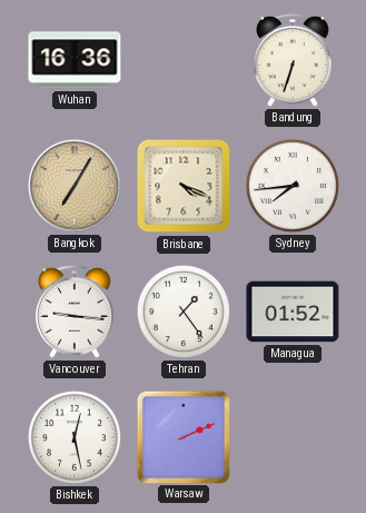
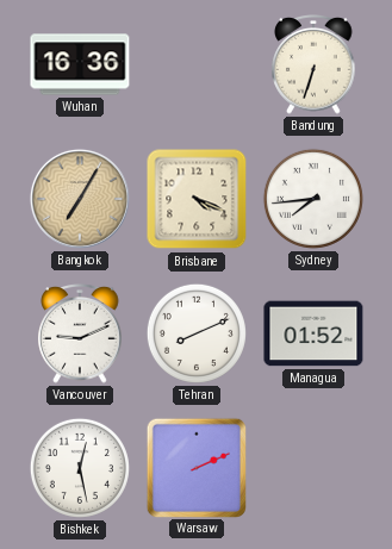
Vancouver: 9:16 -> 9:11 (80, 335)
Tehran: 1:24 -> 8:11 (197, 333)
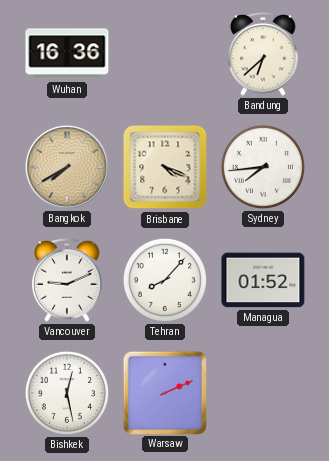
Bandung: 6:33 -> 6:38 (263, 55)
Bangkok: 7:05 -> 7:40 (67, 167)
Tehran: 8:11 -> 8:07 (165, 280)
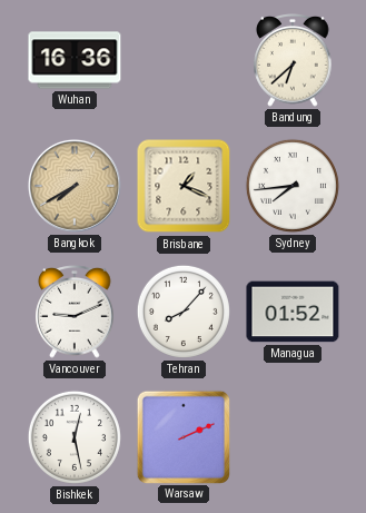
Brisbane: 4:19 -> 1:19 (184, 186)
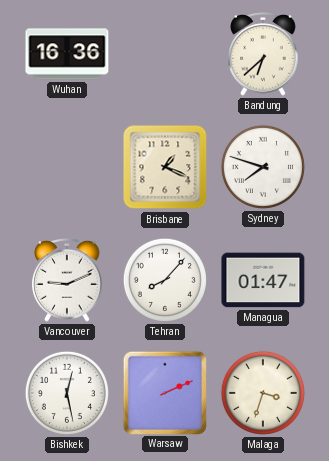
Bangkok: 7:40 -> none (75, 186)
Sydney: 7:44 -> 7:48 (263, 167)
Managua: 01:52 -> 01:47 (263, 280)
Malaga: none -> 3:33 (263, 393)
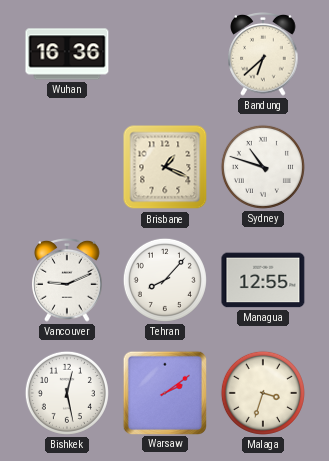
Sydney: 7:48 -> 10:48 (263, 167)
Managua: 01:47 -> 12:55 (263, 280)
Warsaw: 2:11 -> 2:09 (164, 392)
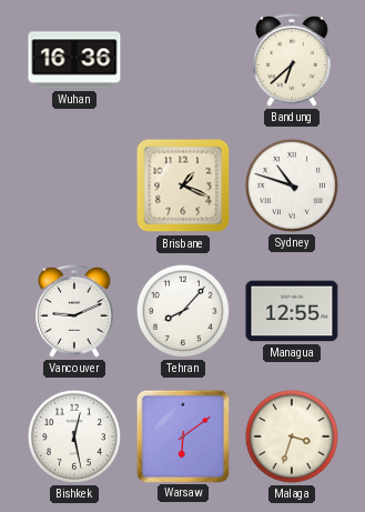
Warsaw: 2:09 -> 6:09 (182, 435)
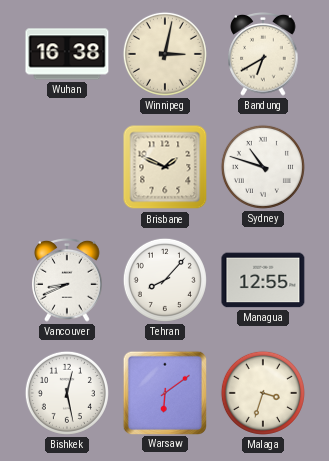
Wuhan: 16:36 -> 16:38 (67, 54)
Winnipeg: none -> 3:02 (165, 54)
Bandung: 6:38 -> 6:40 (263, 55)
Brisbane: 1:19 -> 1:49 (165, 167)
Vancouver: 9:11 -> 8:41 (67, 281)
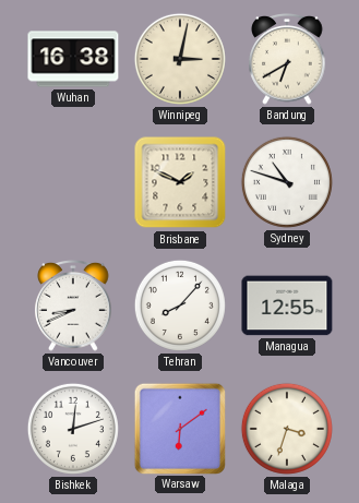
Bishkek: 12:28 -> 12:12 (73, 429)
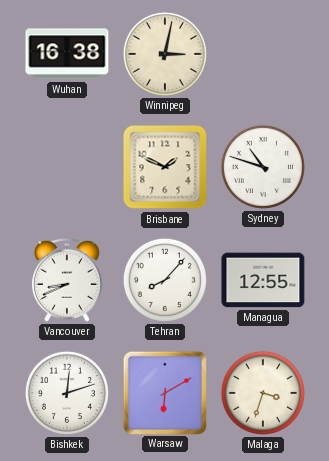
Bandung: 6:40 -> none (287, 60)
Warsaw: 6:09 -> 6:10 (164, 392)
